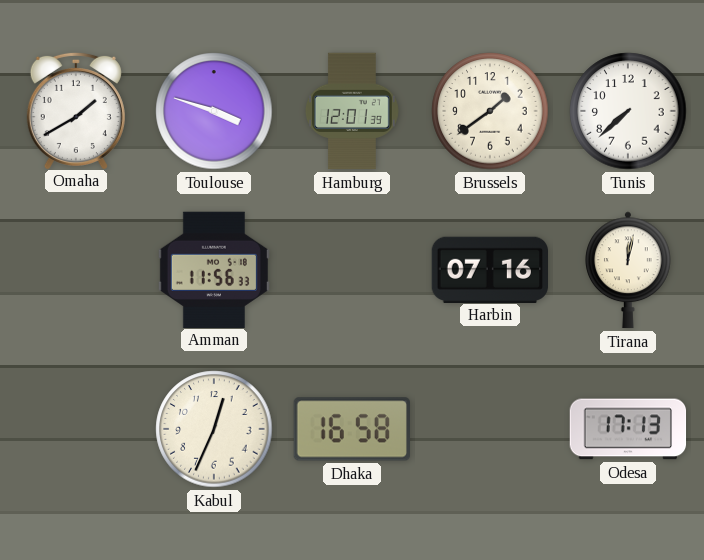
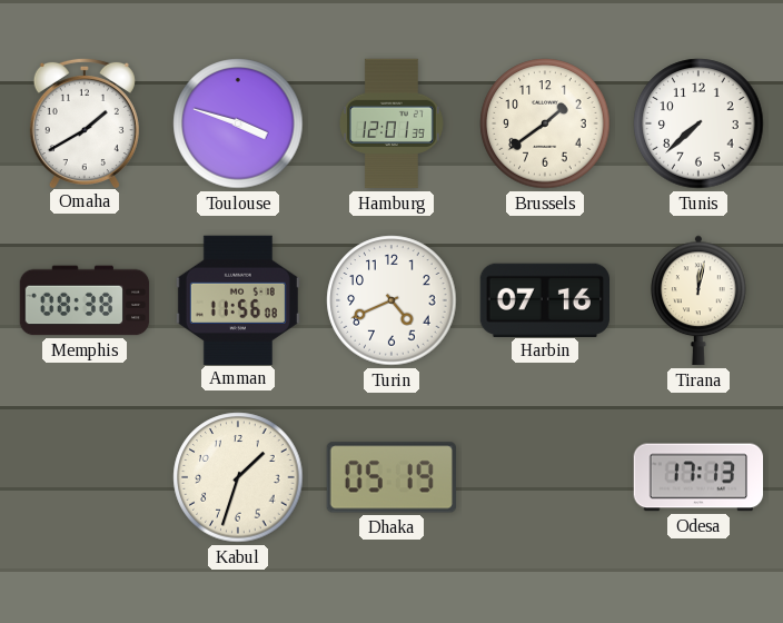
Memphis: none -> 08:38 (85, 300)
Amman: 11:56:33 -> 11:56:08 (238, 299)
Turin: none -> 4:41 (391, 300)
Kabul: 12:34 -> 1:33 (238, 477)
Dhaka: 16:58 -> 05:19 (390, 477)
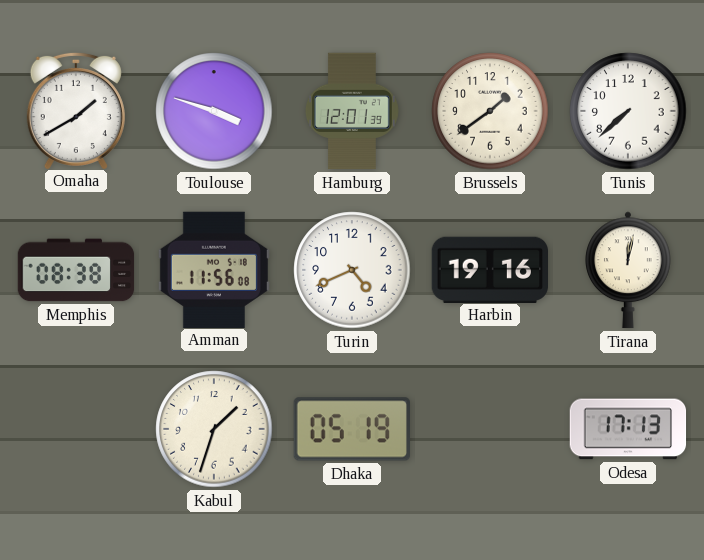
Harbin: 07:16 -> 19:16 (490, 269)
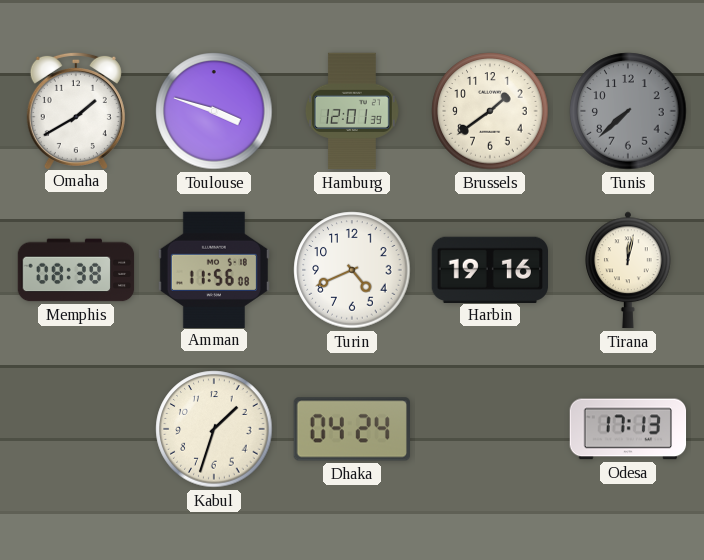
Tunis dial: white -> grey (628, 111)
Dhaka: 05:19 -> 04:24 (351, 429)
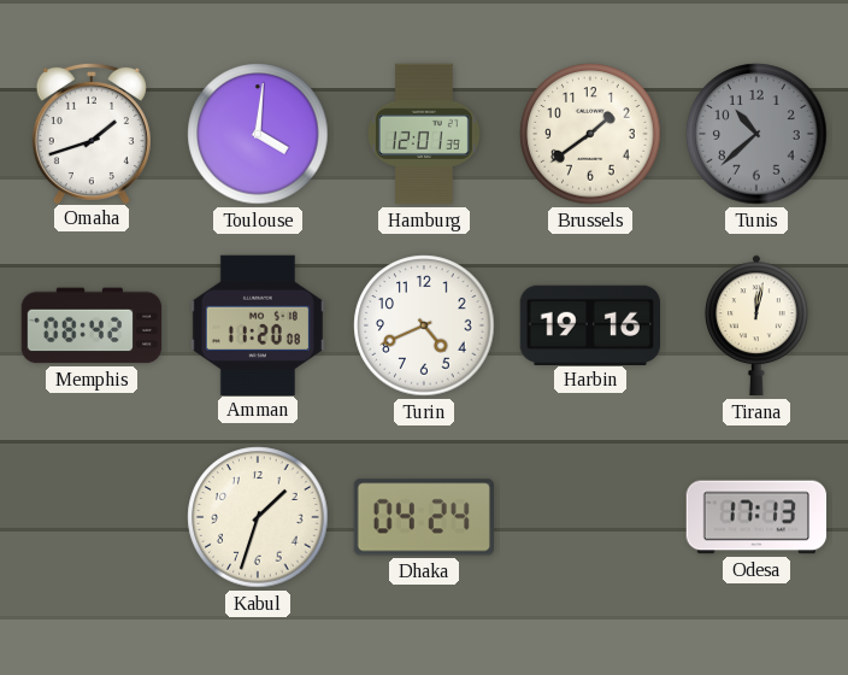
Omaha: 1:40 -> 1:42 (92, 133)
Toulouse: 3:48 -> 4:01 (258, 134)
Tunis: 7:38 -> 10:38 (756, 134)
Memphis: 08:38 -> 08:42 (92, 325)
Amman: 11:56 -> 11:20 (258, 324)
